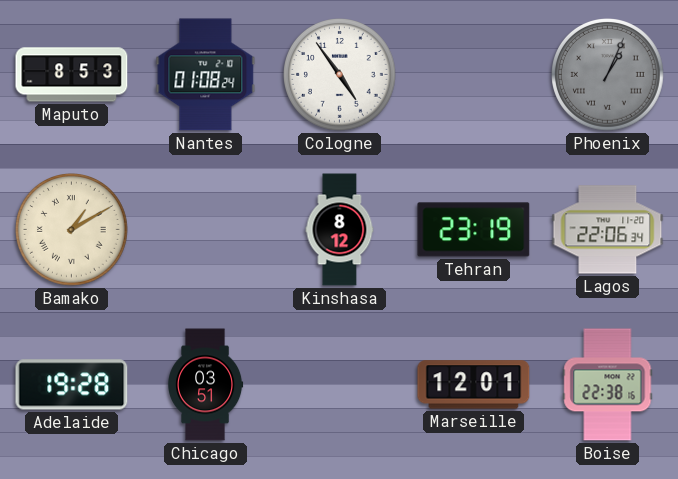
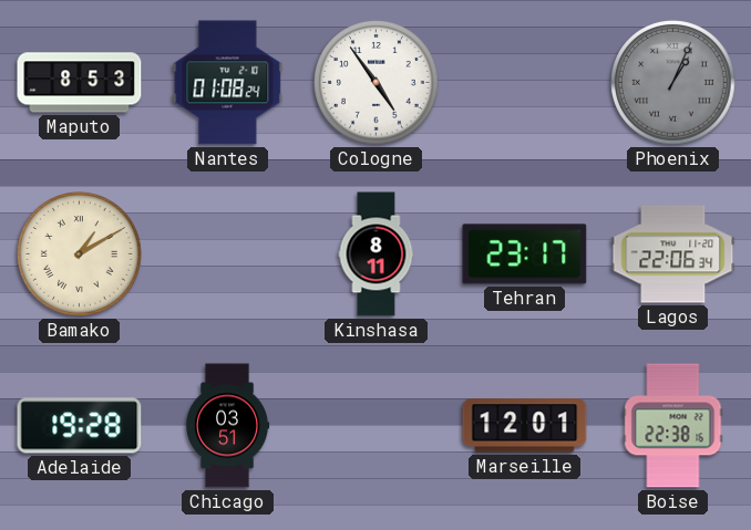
Kinshasa: 8:12 -> 8:11 (377, 254)
Tehran: 23:19 -> 23:17 (525, 254)
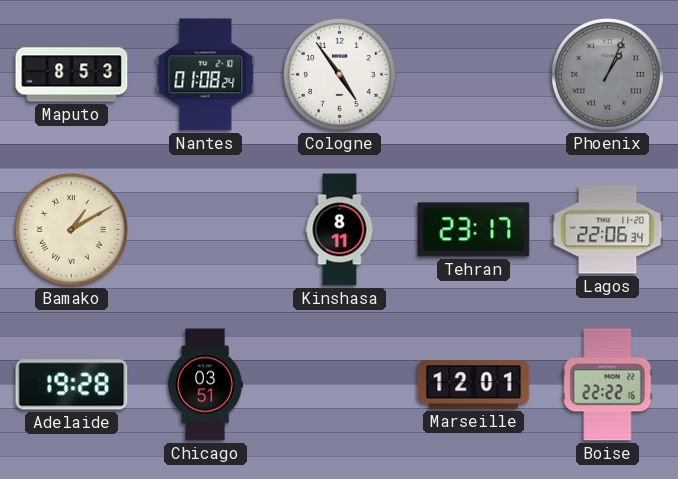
Boise: 22:38 -> 22:22 (608, 385)
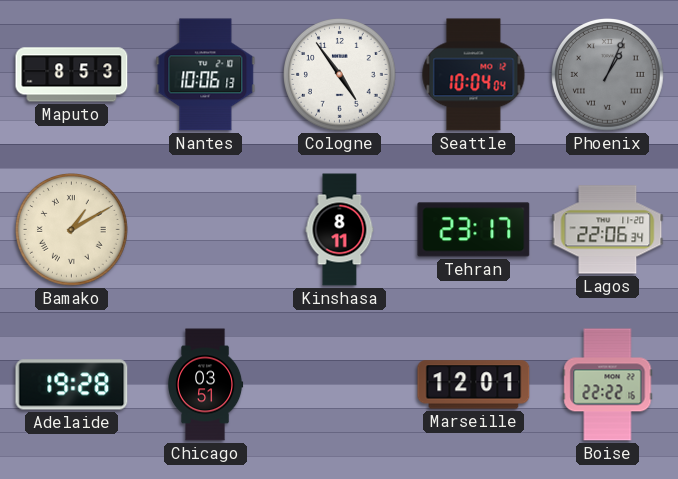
Nantes: 01:08 -> 10:06 (206, 75)
Seattle: none -> 10:04 (474, 75)
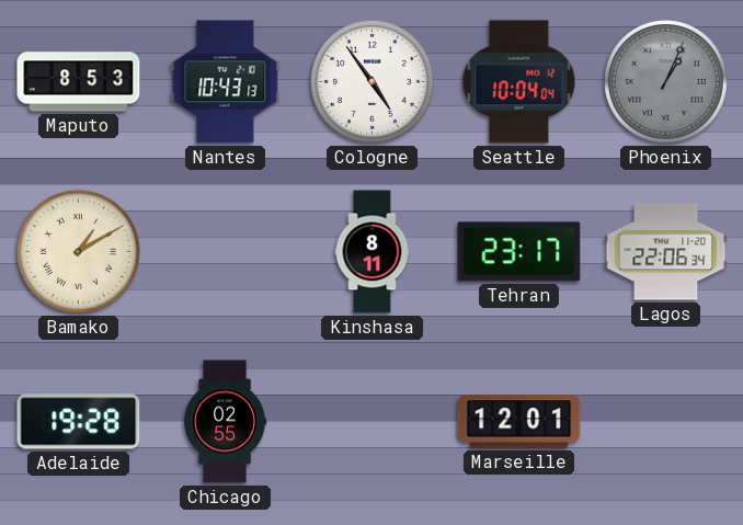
Nantes: 10:06 -> 10:43 (226, 82)
Chicago: 03:51 -> 02:55 (226, 422)
Boise: 22:22 -> none (608, 385)
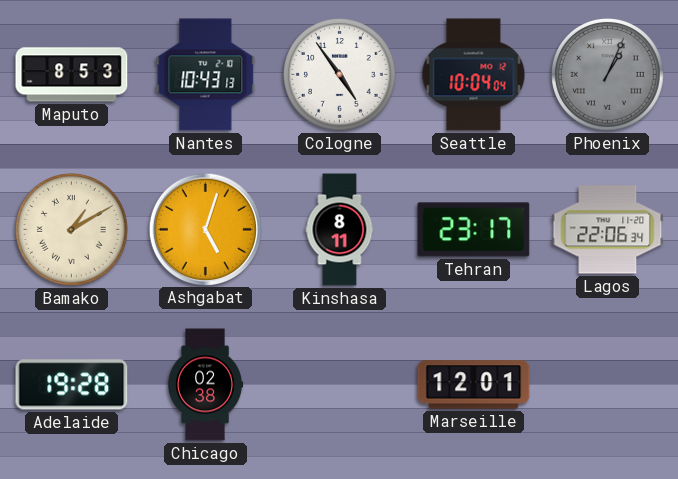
Ashgabat: none -> 5:03 (205, 229)
Chicago: 02:55 -> 02:38 (206, 385)
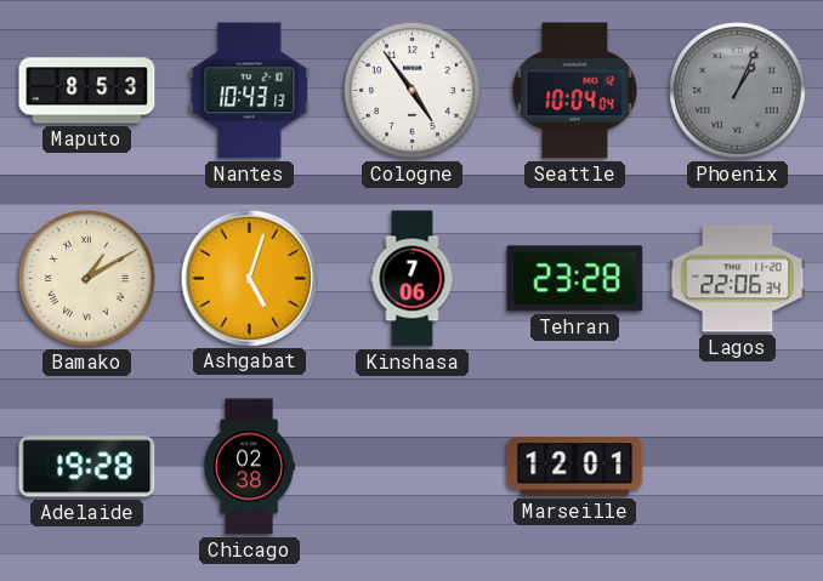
Kinshasa: 8:11 -> 7:06 (413, 279)
Tehran: 23:17 -> 23:28 (575, 279)
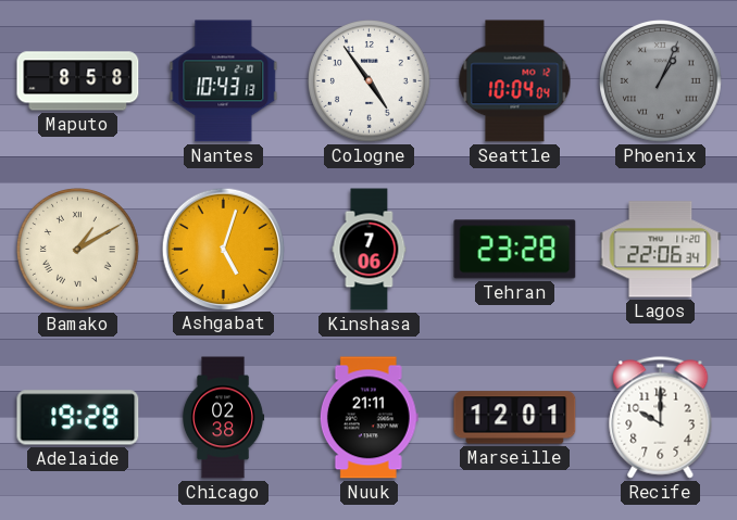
Maputo: 8:53 -> 8:58 (78, 81)
Nuuk: none -> 21:11 (368, 418)
Recife: none -> 10:00 (661, 418)
